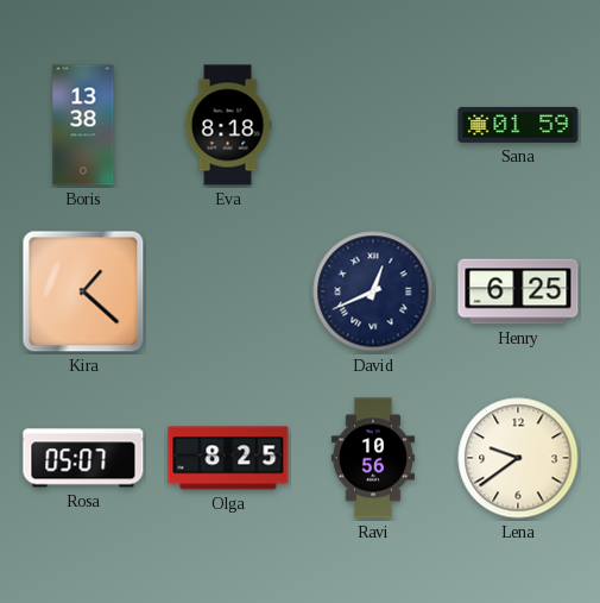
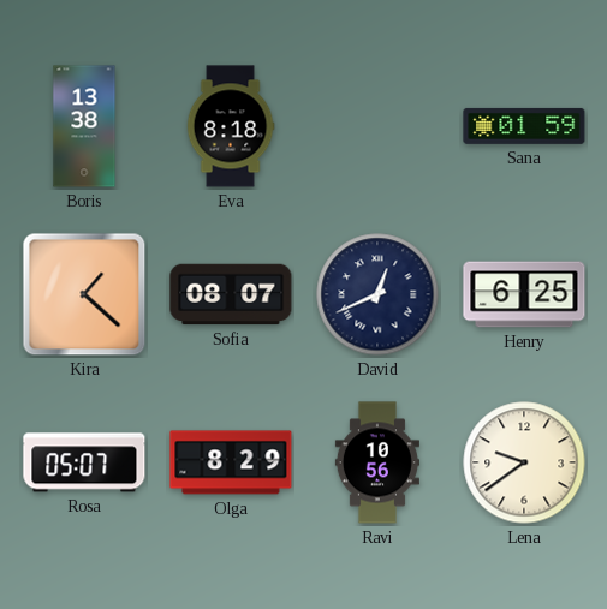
Sofia: none -> 08:07 (231, 294)
Olga: 8:25 -> 8:29 (231, 462)
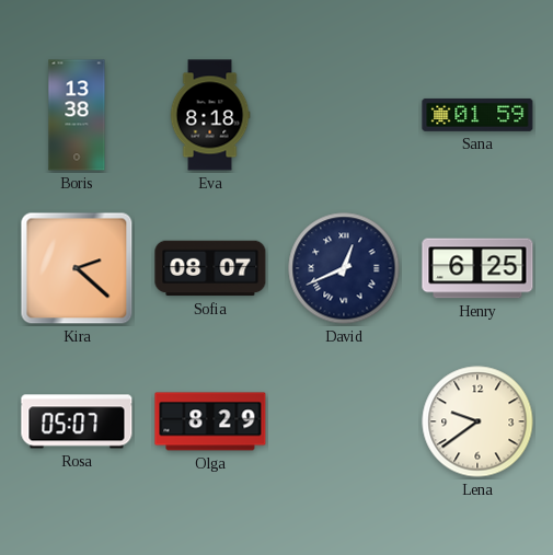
Kira: 1:22 -> 2:22 (77, 268)
Ravi: 10:56 -> none (377, 462)
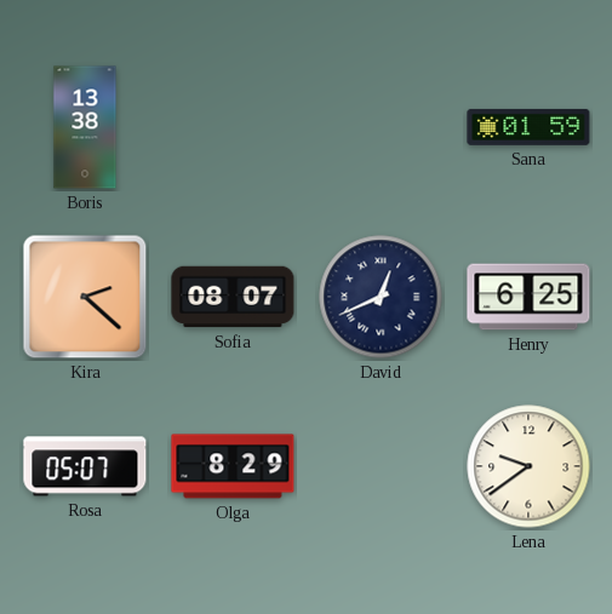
Eva: 8:18 -> none (210, 115)
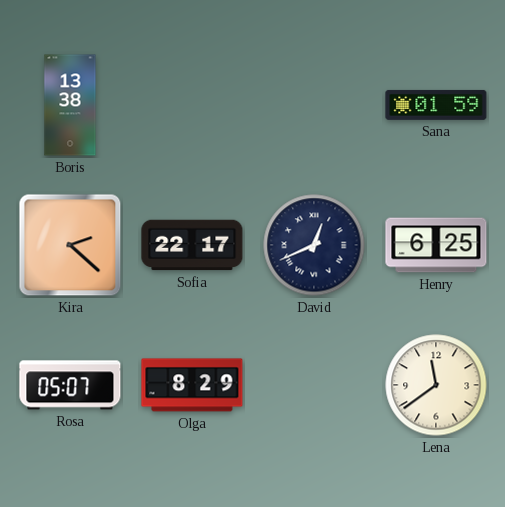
Sofia: 08:07 -> 22:17 (192, 245)
Lena: 9:39 -> 11:39 (436, 385)
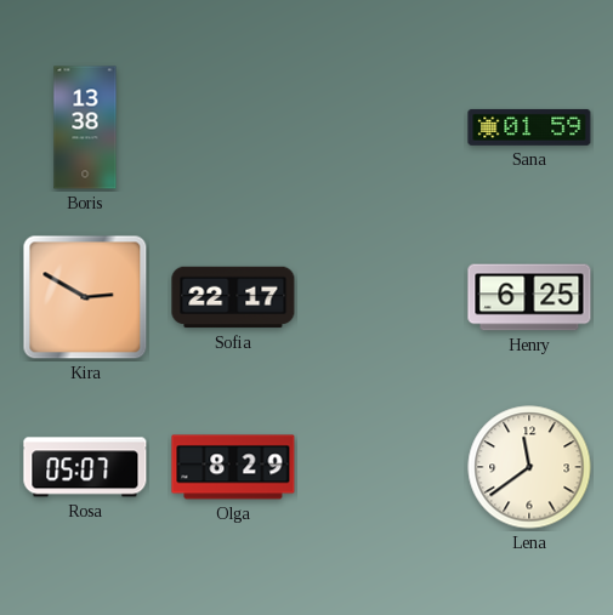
Kira: 2:22 -> 2:50 (85, 297)
David: 12:41 -> none (314, 245)
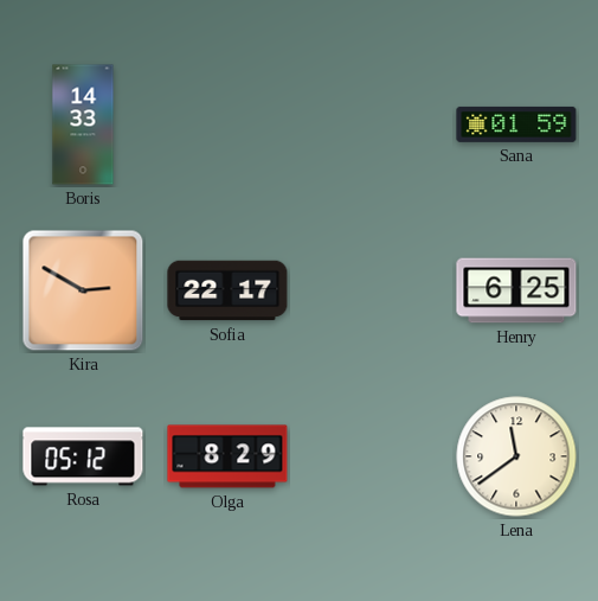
Boris: 13:38 -> 14:33 (83, 124)
Rosa: 05:07 -> 05:12 (83, 456)
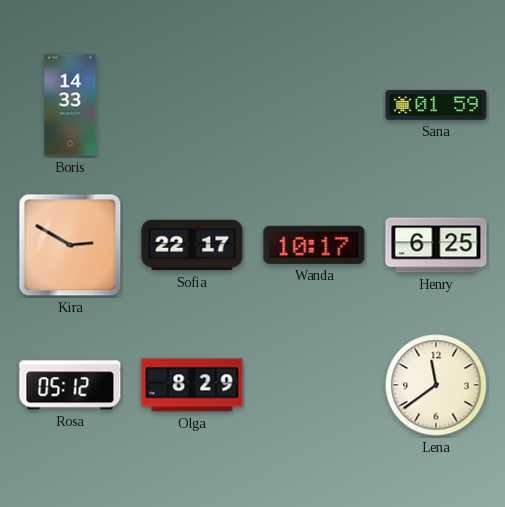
Wanda: none -> 10:17 (314, 245)
